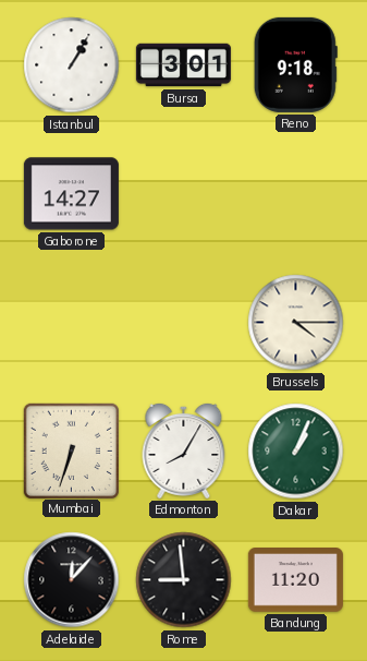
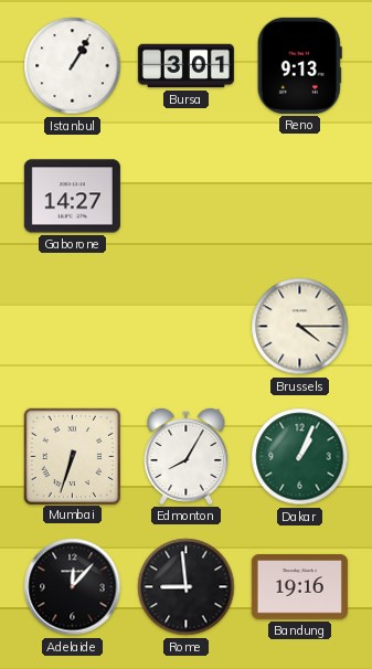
Reno: 9:18 -> 9:13 (299, 65)
Bandung: 11:20 -> 19:16 (299, 587)
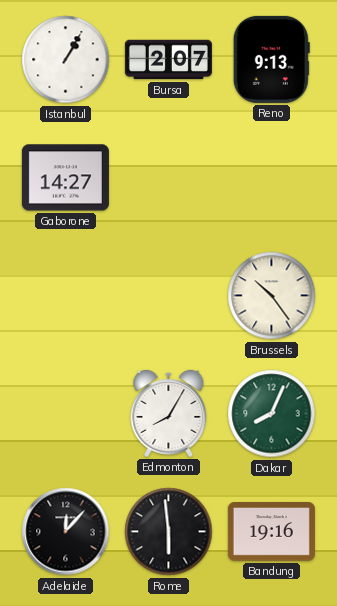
Bursa: 3:01 -> 2:07 (168, 60)
Brussels: 4:15 -> 10:24 (272, 296)
Mumbai: 6:33 -> none (72, 456)
Dakar: 1:04 -> 8:04 (272, 414)
Rome: 8:59 -> 5:59 (169, 532)
